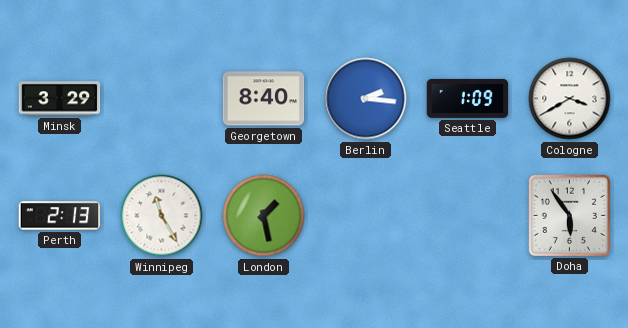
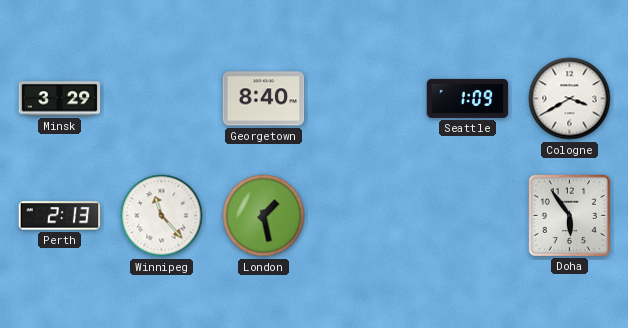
Berlin: 2:16 -> none (366, 99)
Winnipeg: 11:25 -> 11:23 (162, 216)
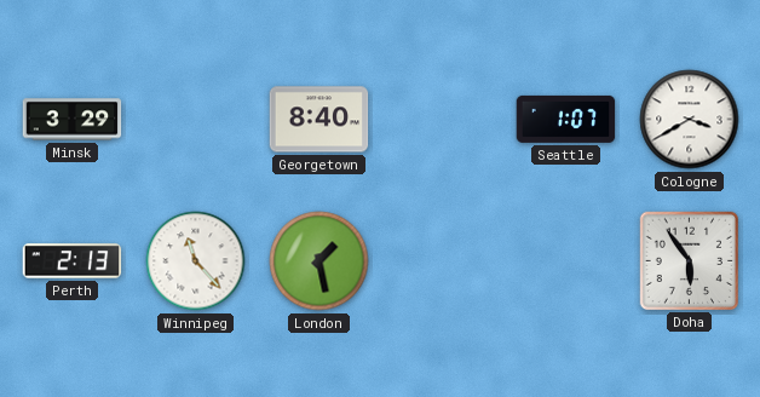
Seattle: 1:09 -> 1:07 (566, 119)
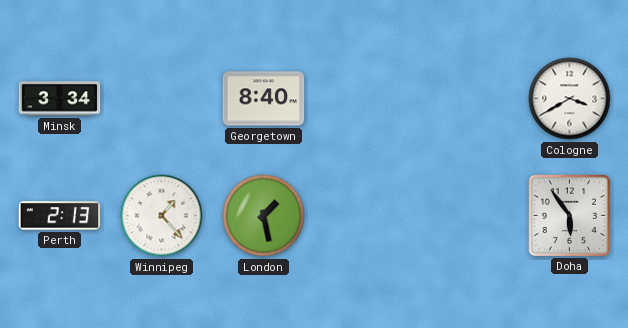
Minsk: 3:29 -> 3:34 (60, 99)
Seattle: 1:07 -> none (566, 119)
Winnipeg: 11:23 -> 1:23 (162, 216)
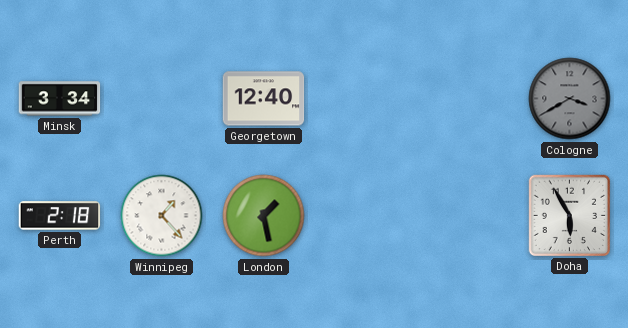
Georgetown: 8:40 -> 12:40 (264, 99)
Cologne dial: white -> grey (570, 99)
Perth: 2:13 -> 2:18 (60, 216)
Doha: 5:54 -> 5:55 (569, 215)
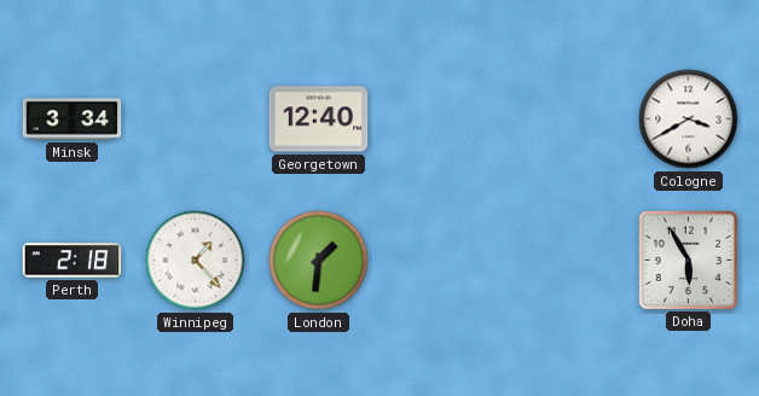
Cologne dial: grey -> white (689, 120)
London: 1:28 -> 1:31 (319, 261)
